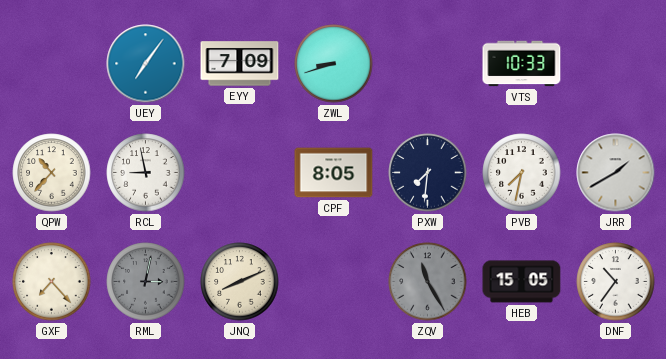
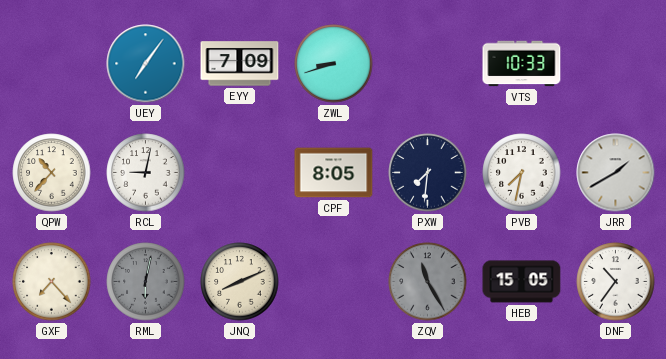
RCL: 8:58 -> 9:02 (146, 173)
RML: 3:02 -> 6:02 (146, 282)
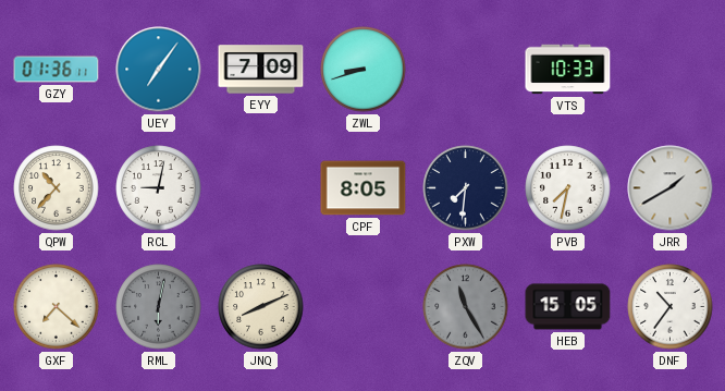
GZY: none -> 01:36 (57, 70)
GXF: 7:23 -> 7:22 (57, 307)
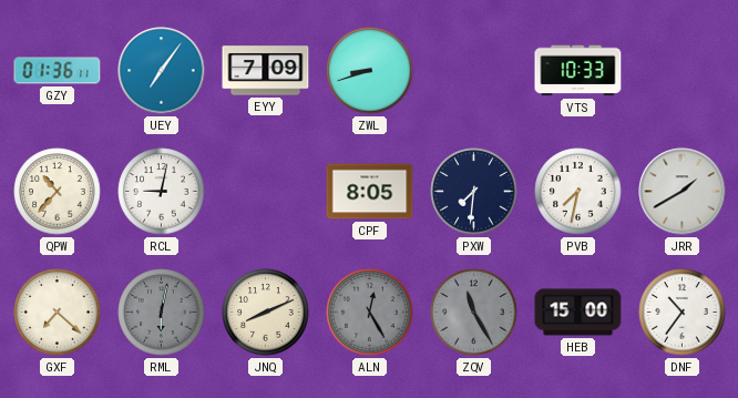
ALN: none -> 12:25 (370, 313)
HEB: 15:05 -> 15:00 (578, 313)
